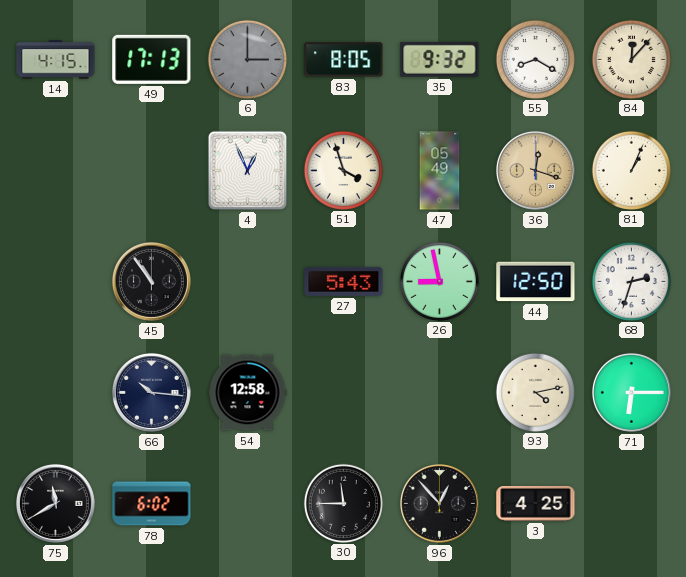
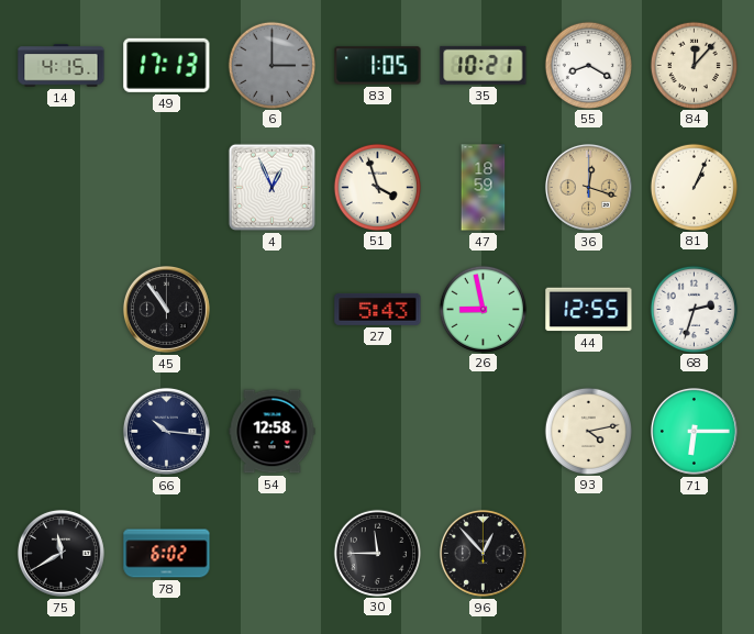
83: 8:05 -> 1:05 (378, 66)
35: 9:32 -> 10:21 (484, 65)
47: 05:49 -> 18:59 (484, 188)
44: 12:50 -> 12:55 (589, 310)
3: 4:25 -> none (536, 504)
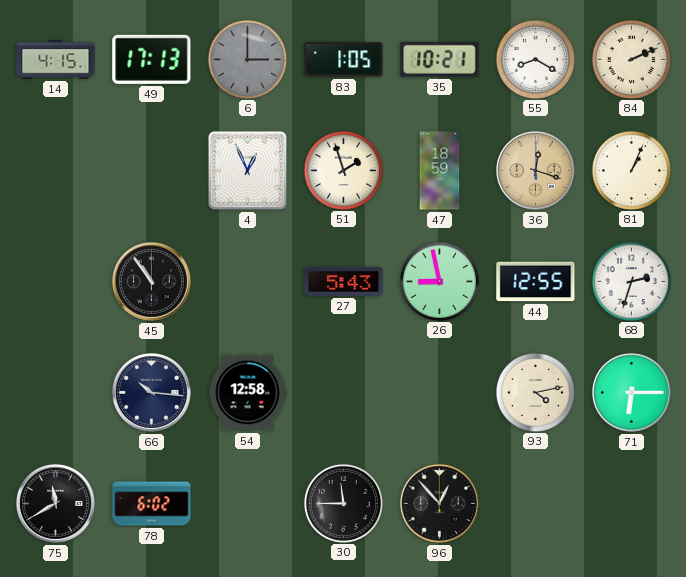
84: 12:07 -> 2:11 (631, 59)
51: 3:57 -> 1:57 (343, 170)
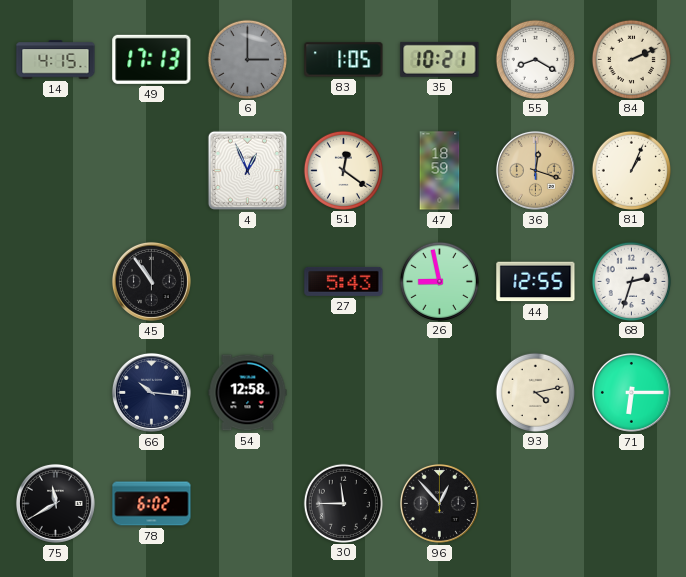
51: 1:57 -> 12:21 (343, 170)
